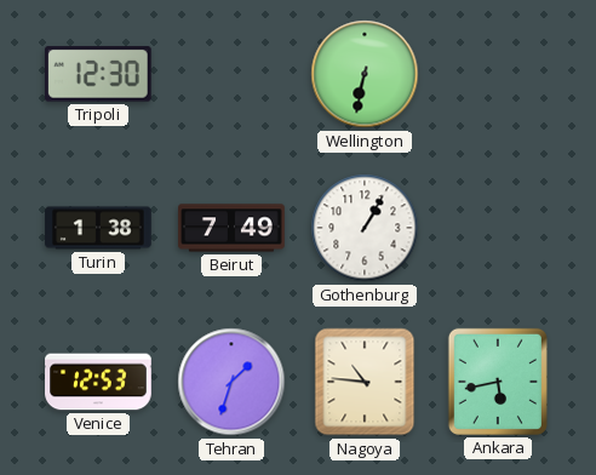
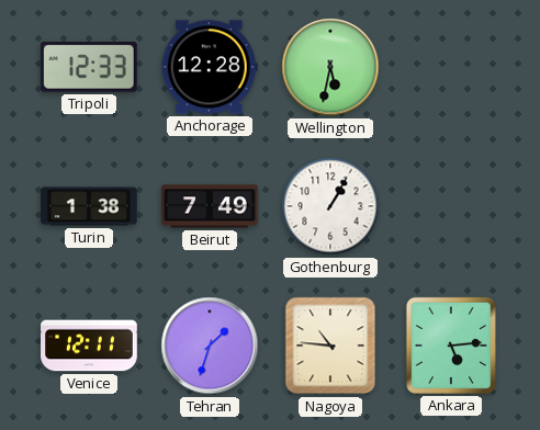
Tripoli: 12:30 -> 12:33 (89, 67)
Anchorage: none -> 12:28 (210, 67)
Wellington: 6:32 -> 5:32 (330, 67)
Venice: 12:53 -> 12:11 (89, 346)
Ankara: 5:43 -> 5:14 (451, 346)
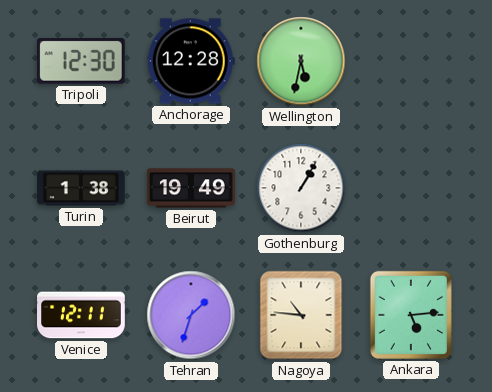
Tripoli: 12:33 -> 12:30 (81, 61)
Beirut: 7:49 -> 19:49 (191, 188)
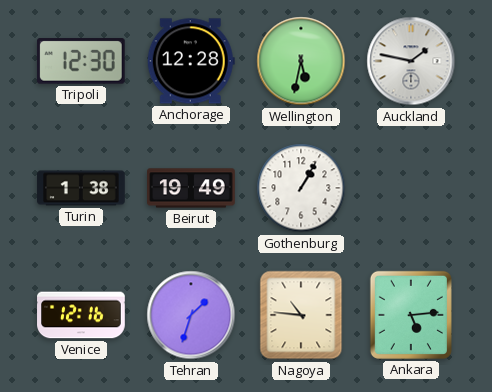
Auckland: none -> 1:47 (411, 61)
Venice: 12:11 -> 12:16 (81, 315)
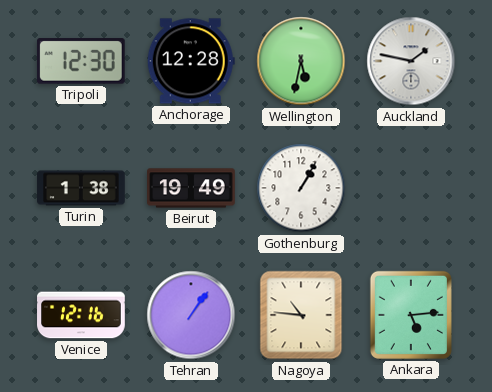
Tehran: 1:33 -> 1:06 (191, 315)
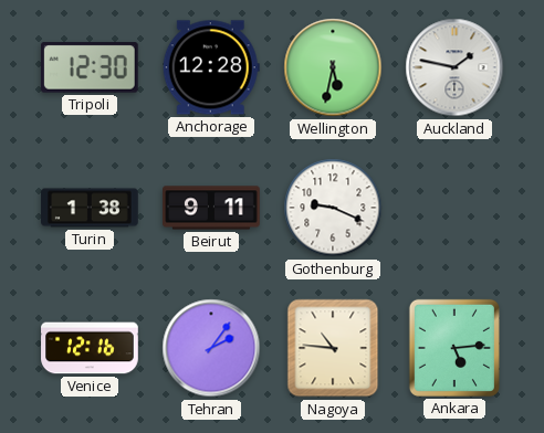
Beirut: 19:49 -> 9:11 (211, 208)
Gothenburg: 1:05 -> 9:19 (333, 208)
Tehran: 1:06 -> 2:06 (211, 348)
